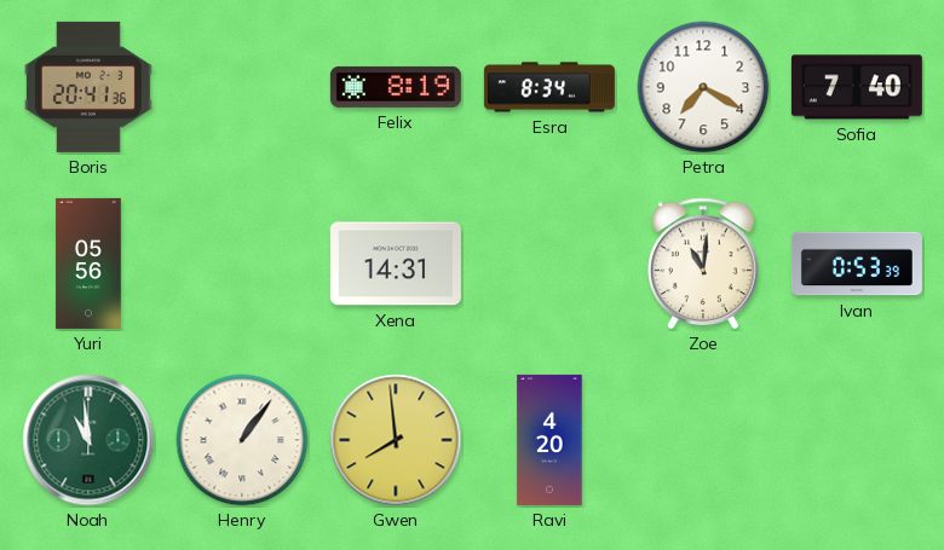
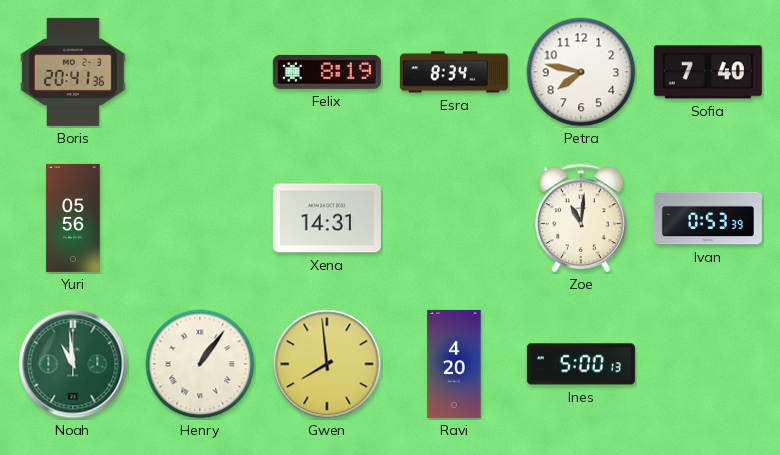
Petra: 7:20 -> 7:47 (581, 72)
Ines: none -> 5:00 (581, 364)
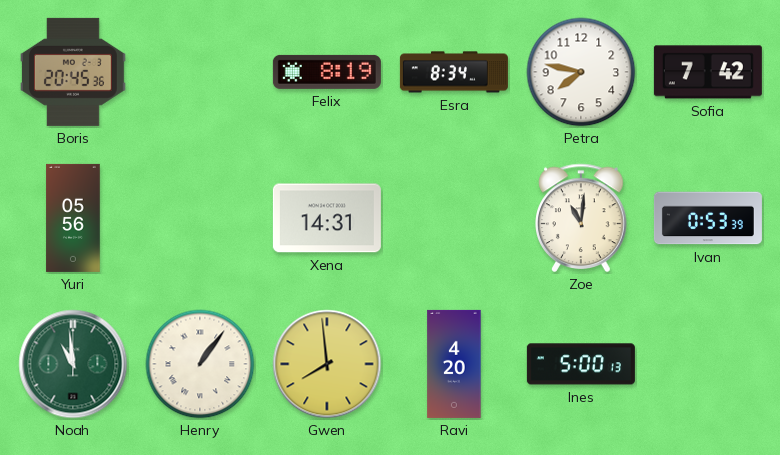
Boris: 20:41 -> 20:45 (73, 72)
Sofia: 7:40 -> 7:42 (708, 72)
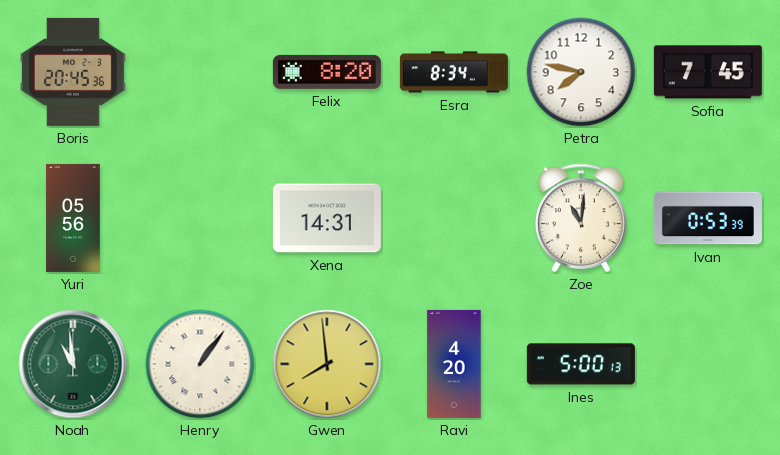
Felix: 8:19 -> 8:20 (327, 72)
Sofia: 7:42 -> 7:45 (708, 72)
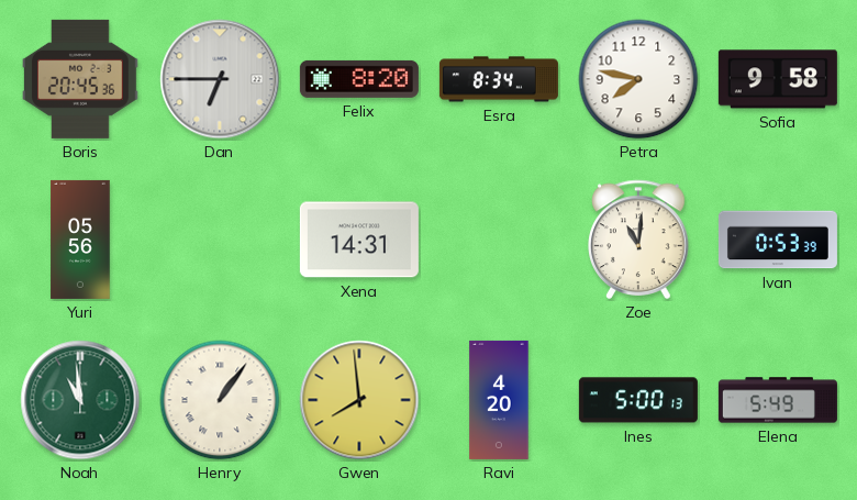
Dan: none -> 6:45 (220, 79)
Sofia: 7:45 -> 9:58 (778, 79)
Elena: none -> 5:49 (778, 400)
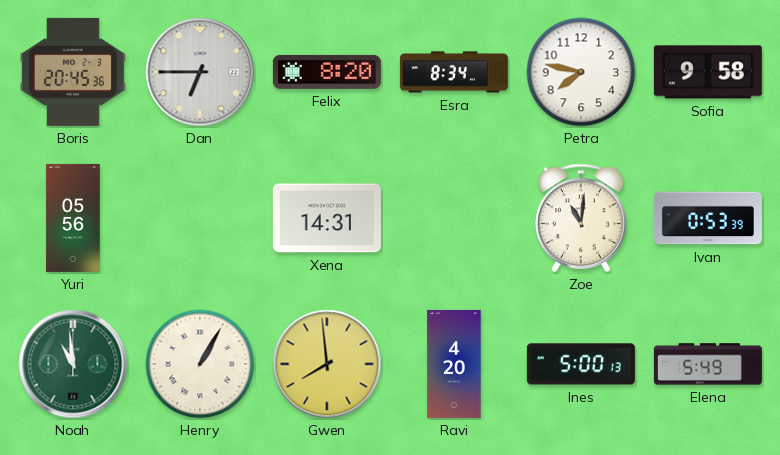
Henry: 1:06 -> 1:05 (200, 364)
